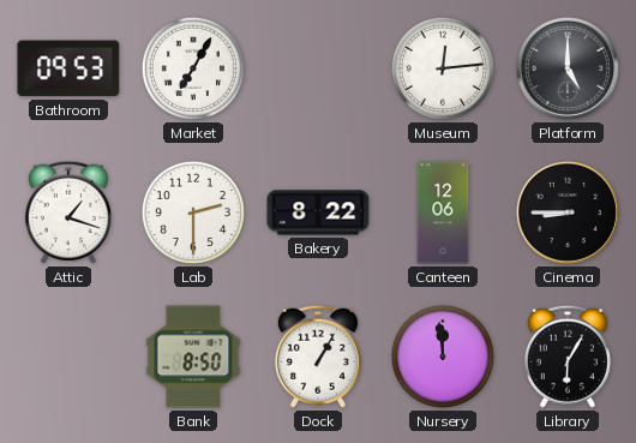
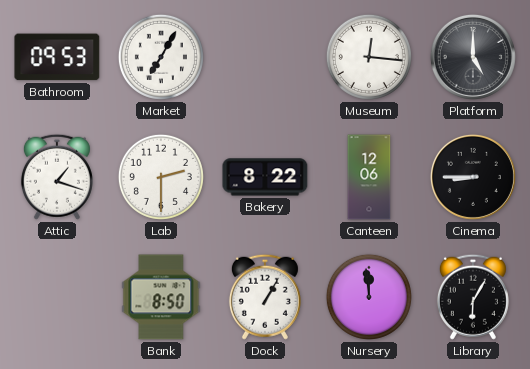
Museum: 12:14 -> 12:16 (369, 57)
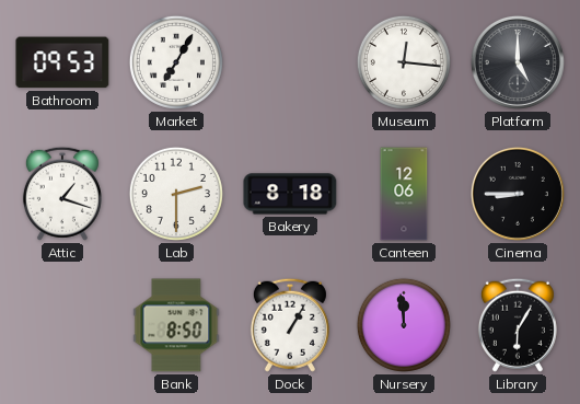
Bakery: 8:22 -> 8:18 (290, 194)
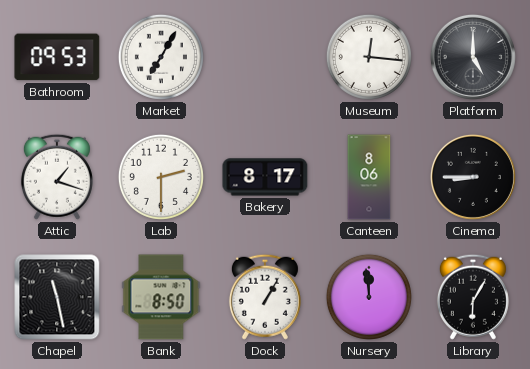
Bakery: 8:18 -> 8:17 (265, 177)
Canteen: 12:06 -> 8:06 (369, 177)
Chapel: none -> 11:28 (57, 297)
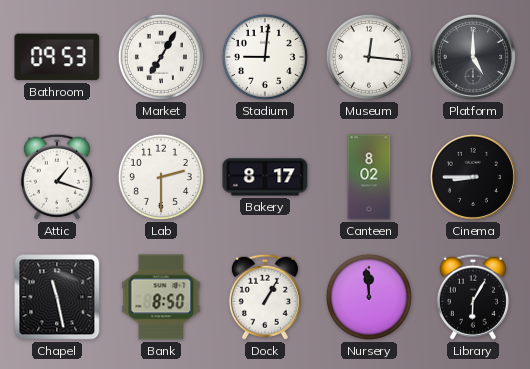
Stadium: none -> 9:01 (265, 57)
Canteen: 8:06 -> 8:02 (369, 177)
